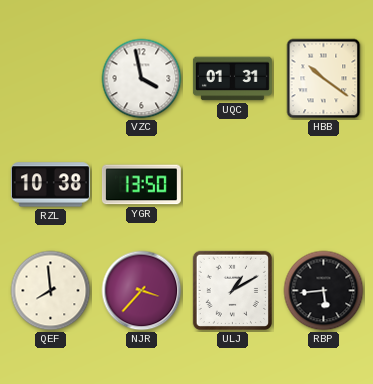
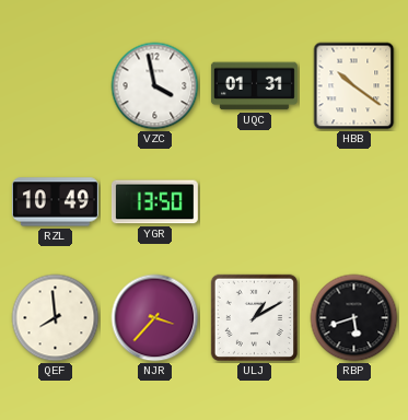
RZL: 10:38 -> 10:49 (55, 202)
RBP: 5:44 -> 5:42 (354, 318)
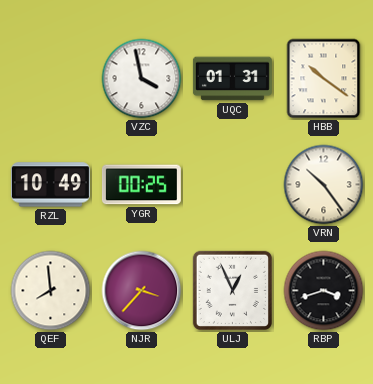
YGR: 13:50 -> 00:25 (141, 185)
VRN: none -> 10:24 (324, 185)
ULJ: 1:10 -> 12:56 (232, 290)
RBP: 5:42 -> 3:42 (324, 291)
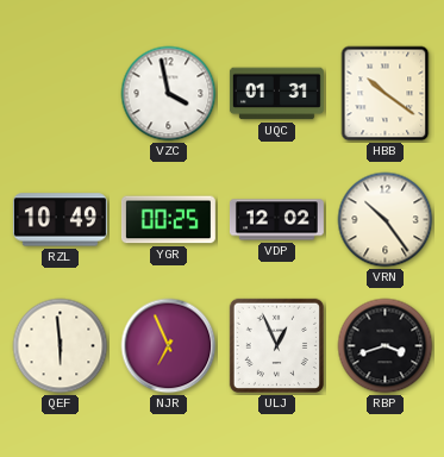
VDP: none -> 12:02 (276, 220)
QEF: 7:59 -> 5:59 (61, 346)
NJR: 3:37 -> 6:56 (169, 346)
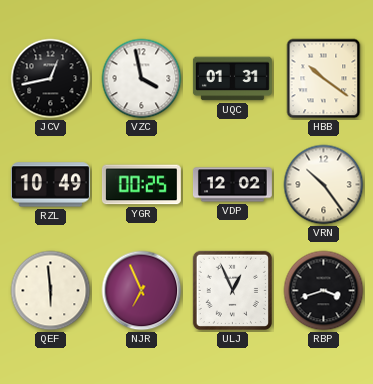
JCV: none -> 12:43 (51, 79)
